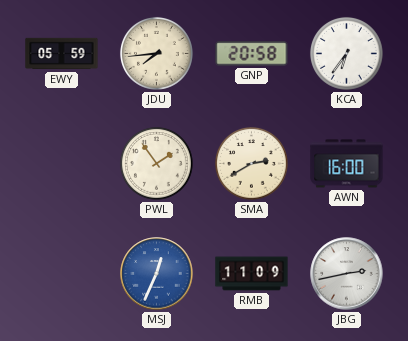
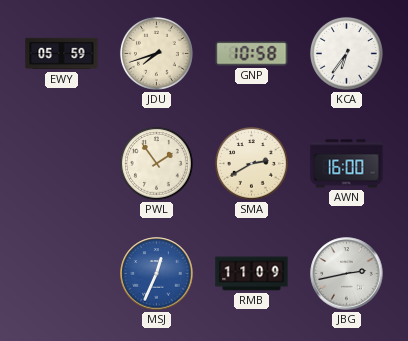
JDU: 7:44 -> 7:42 (156, 53)
GNP: 20:58 -> 10:58 (252, 54)
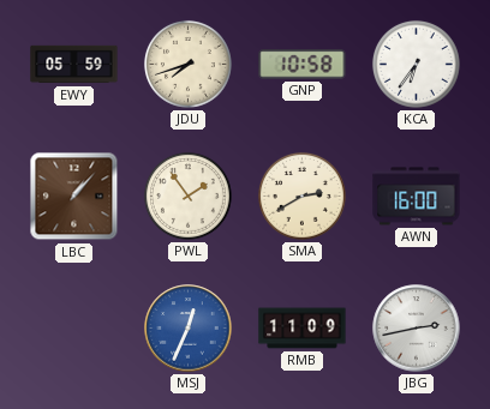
LBC: none -> 1:07 (74, 197)
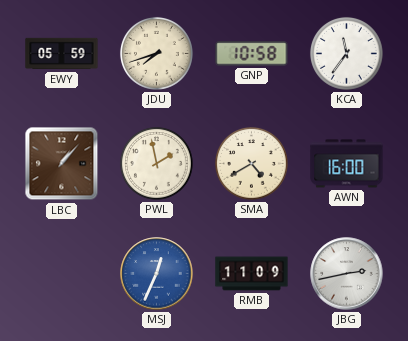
KCA: 6:36 -> 11:36 (346, 53)
PWL: 1:54 -> 1:58 (156, 163)
SMA: 2:40 -> 4:40 (251, 163)
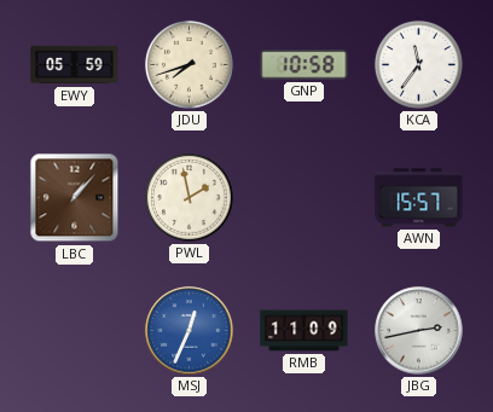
SMA: 4:40 -> none (251, 163)
AWN: 16:00 -> 15:57 (419, 198)
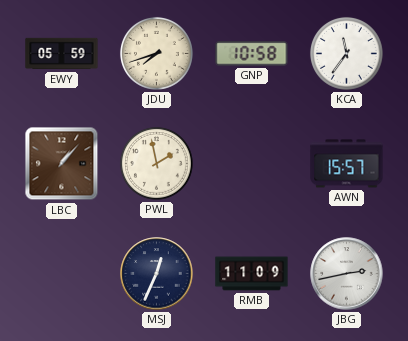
MSJ dial: blue -> navy (157, 274)
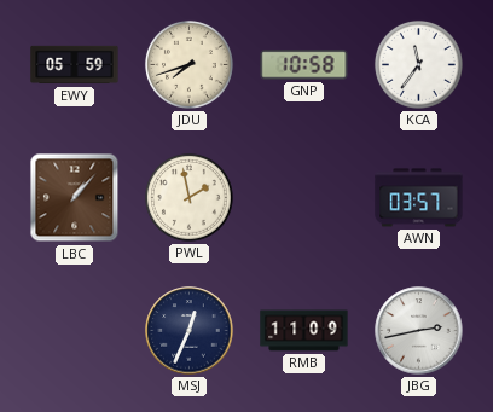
AWN: 15:57 -> 03:57 (419, 198)
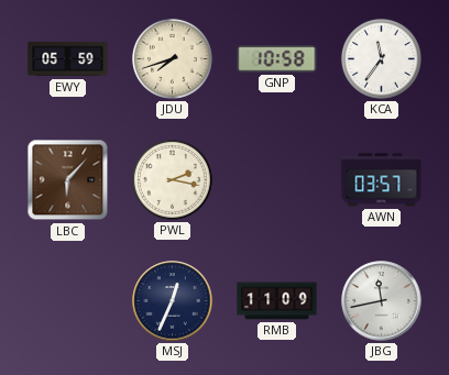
LBC: 1:07 -> 6:07 (68, 180)
PWL: 1:58 -> 2:17 (172, 179)
JBG: 2:43 -> 11:43 (382, 301)
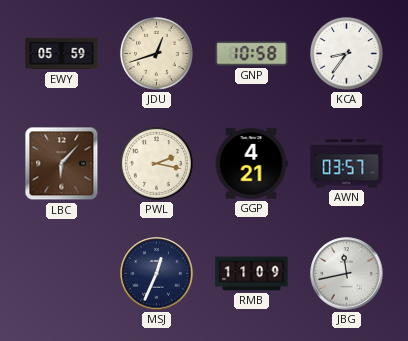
JDU: 7:42 -> 12:42 (156, 53)
KCA: 11:36 -> 8:36 (346, 53)
GGP: none -> 4:21 (251, 164)
